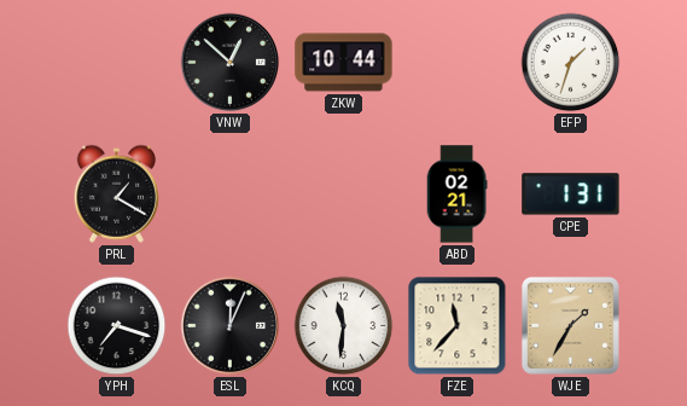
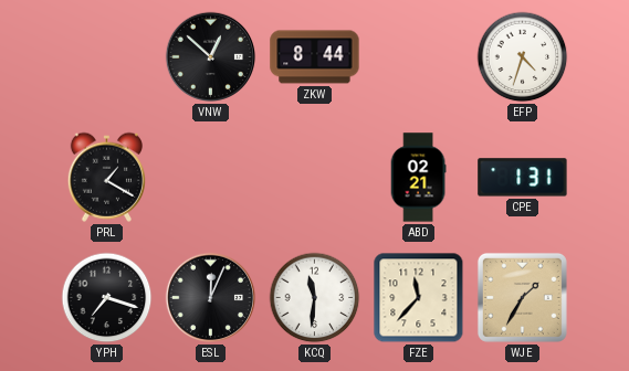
ZKW: 10:44 -> 8:44 (315, 57)
EFP: 1:33 -> 4:33 (523, 57)
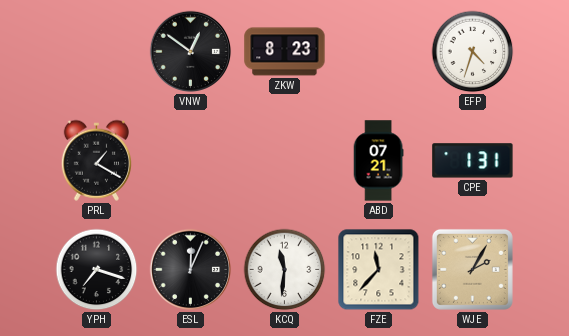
VNW: 12:52 -> 12:51 (191, 52)
ZKW: 8:44 -> 8:23 (285, 52)
ABD: 02:21 -> 07:21 (378, 161)
WJE: 1:35 -> 2:05 (472, 269)
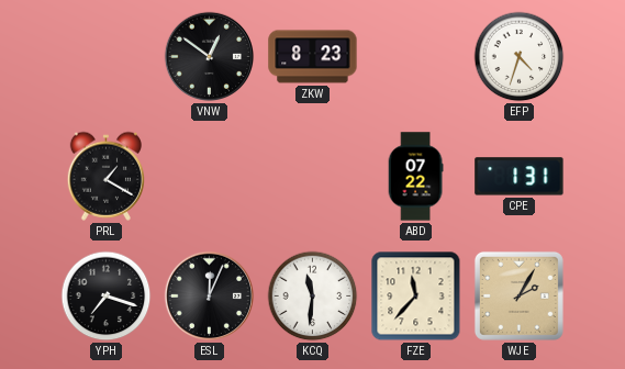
ABD: 07:21 -> 07:22 (415, 177)
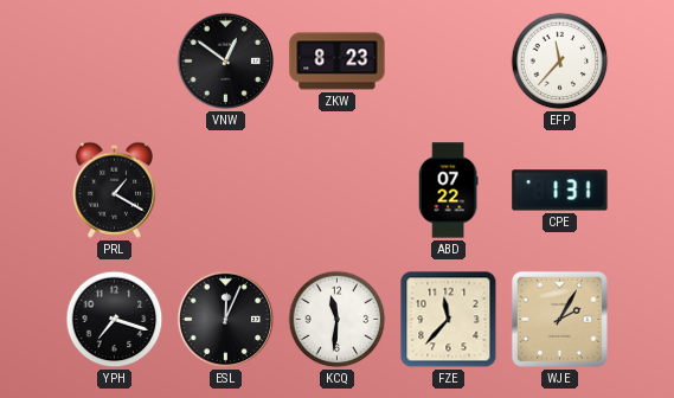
EFP: 4:33 -> 11:37 (560, 62)
